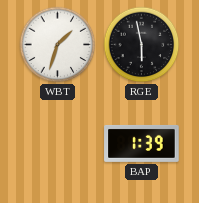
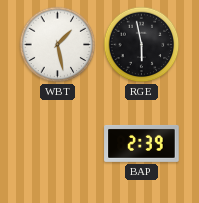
WBT: 1:33 -> 1:28 (58, 45)
BAP: 1:39 -> 2:39 (142, 143)
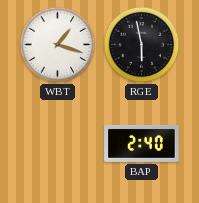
WBT: 1:28 -> 1:18 (58, 45)
BAP: 2:39 -> 2:40 (142, 143)
